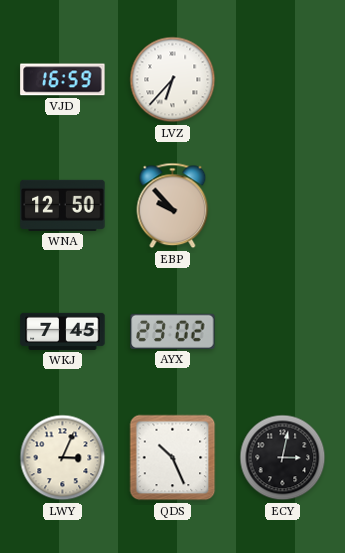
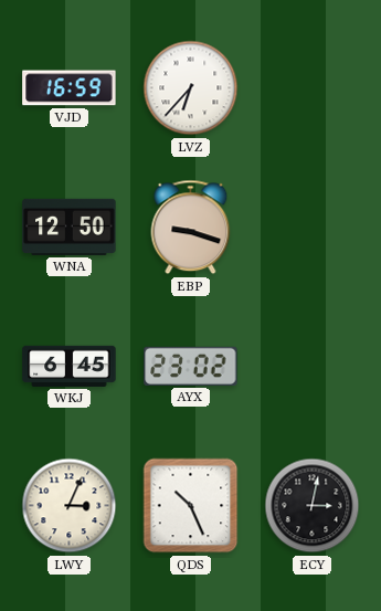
EBP: 9:53 -> 9:18 (191, 228)
WKJ: 7:45 -> 6:45 (70, 366)
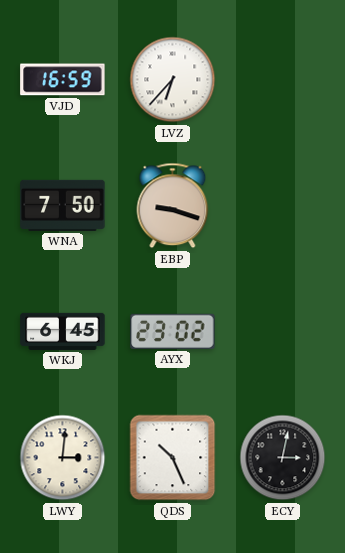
WNA: 12:50 -> 7:50 (63, 205)
LWY: 3:04 -> 3:01 (63, 458)
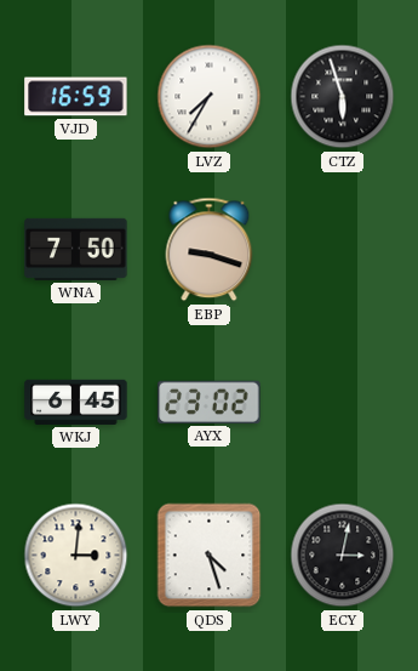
LVZ: 6:37 -> 7:35 (210, 97)
CTZ: none -> 5:57 (343, 97)
QDS: 10:26 -> 4:27 (210, 556)
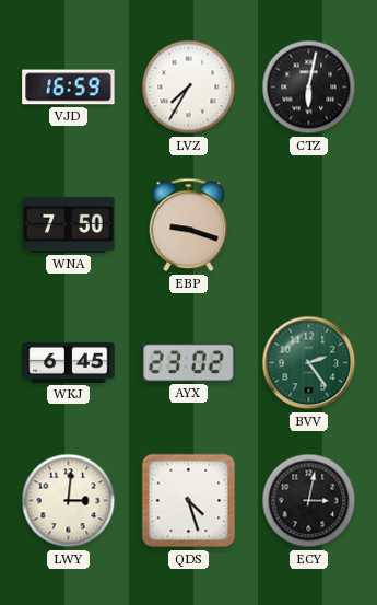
CTZ: 5:57 -> 6:02 (309, 88)
BVV: none -> 2:24 (309, 363)
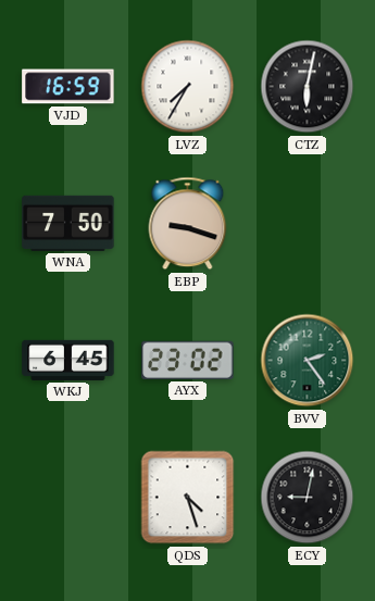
LWY: 3:01 -> none (69, 501)
ECY: 3:02 -> 9:02 (308, 498)
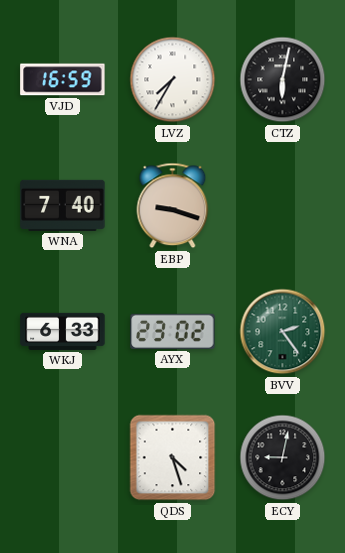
WNA: 7:50 -> 7:40 (63, 205)
WKJ: 6:45 -> 6:33 (63, 331)
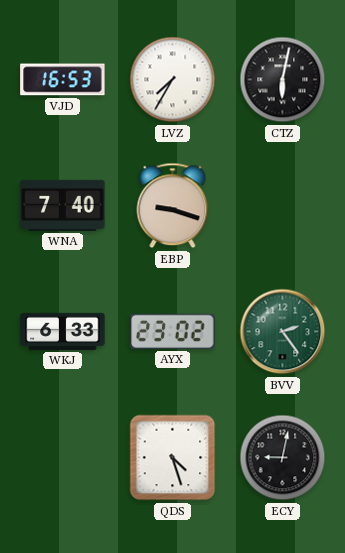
VJD: 16:59 -> 16:53 (63, 80)
